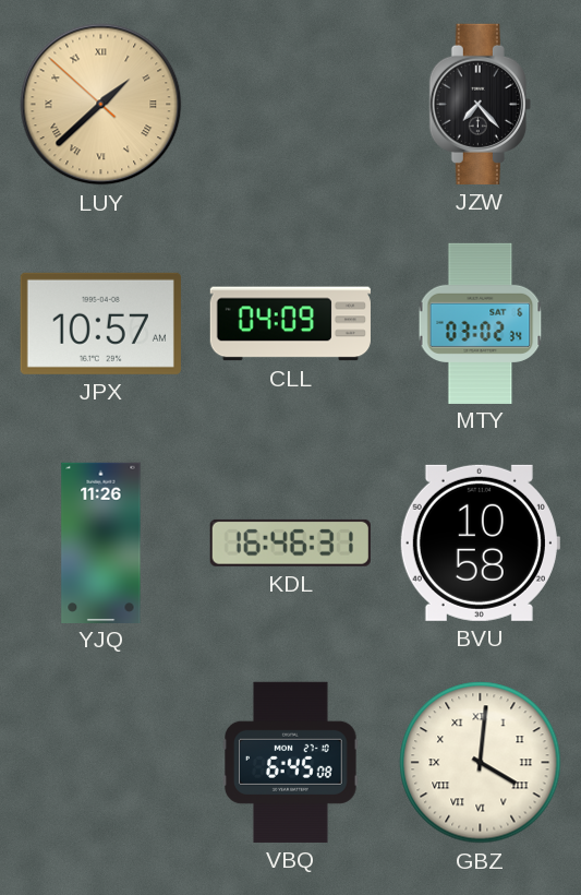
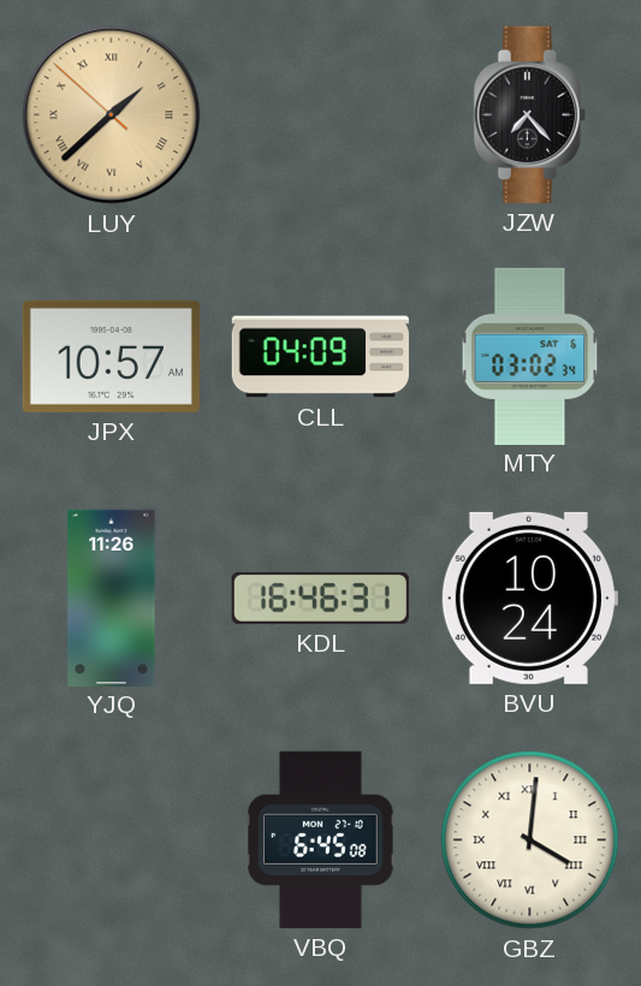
BVU: 10:58 -> 10:24 (529, 598)
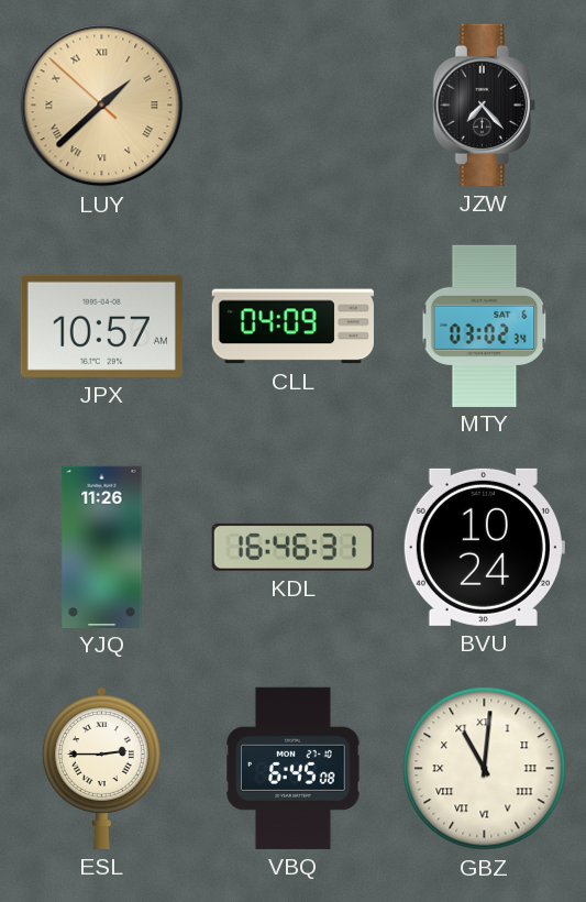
ESL: none -> 2:45 (101, 769)
GBZ: 4:01 -> 11:01 (485, 769)
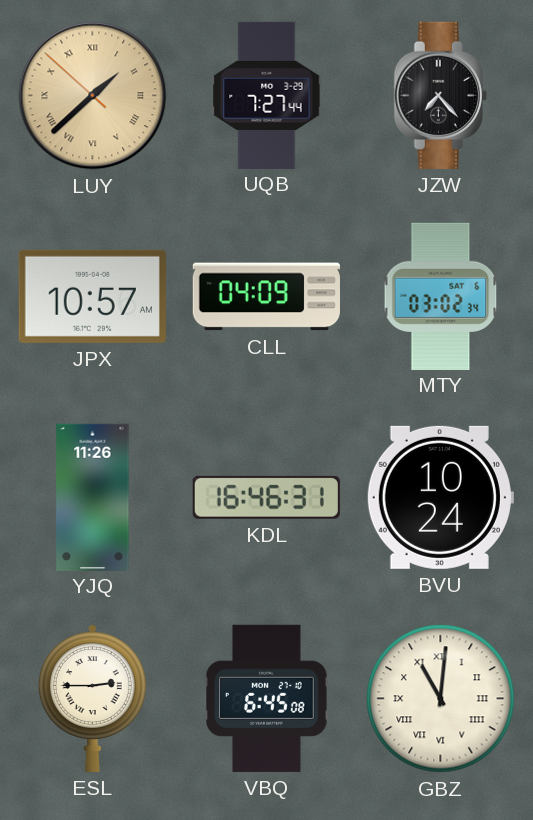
UQB: none -> 7:27 (267, 95)
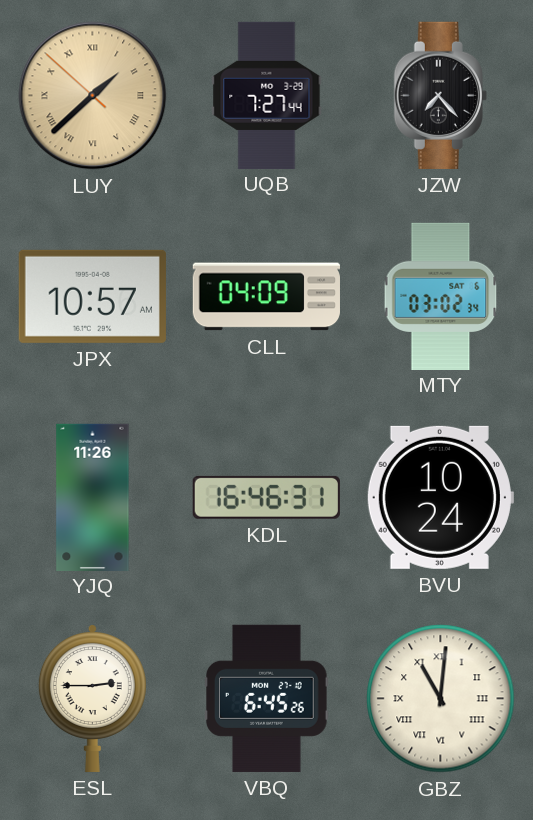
VBQ: 6:45:08 -> 6:45:26 (267, 698)
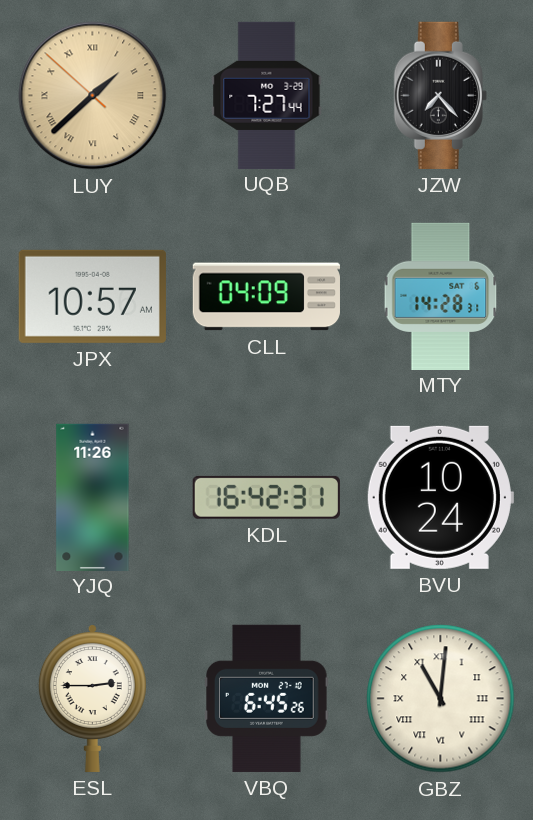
MTY: 03:02 -> 14:28 (441, 296)
KDL: 16:46 -> 16:42 (266, 497)
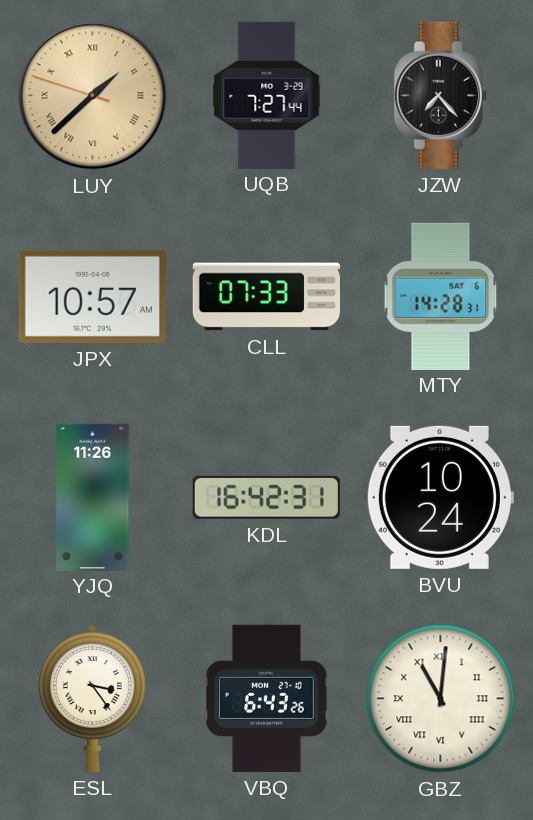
LUY: 1:37:52 -> 1:37:48 (93, 96)
CLL: 04:09 -> 07:33 (266, 297)
ESL: 2:45 -> 3:24 (92, 699)
VBQ: 6:45 -> 6:43 (267, 698)
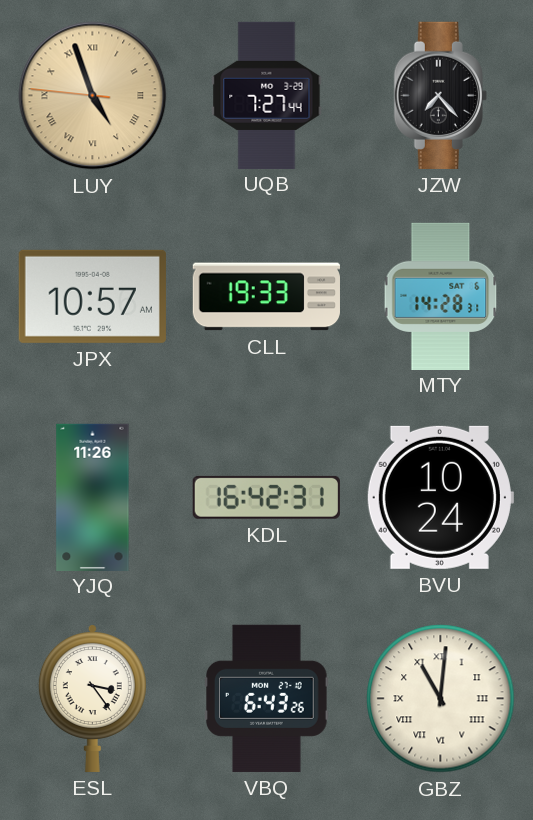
LUY: 1:37 -> 4:56 (93, 96)
CLL: 07:33 -> 19:33 (266, 297)
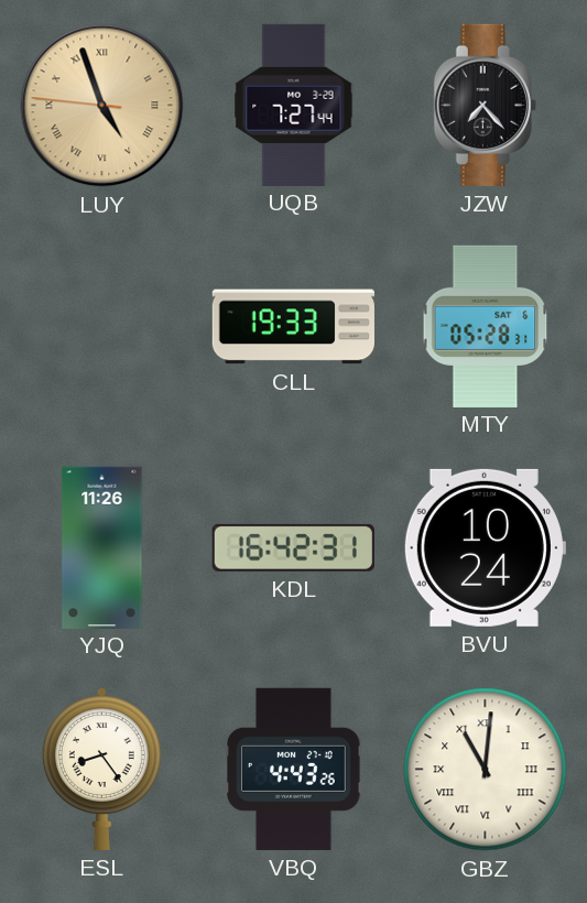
JPX: 10:57 -> none (92, 296)
MTY: 14:28 -> 05:28 (486, 326)
ESL: 3:24 -> 8:24 (101, 770)
VBQ: 6:43 -> 4:43 (294, 769)
